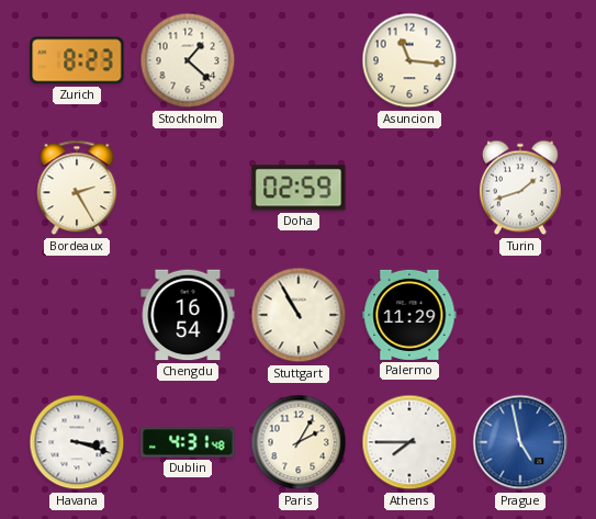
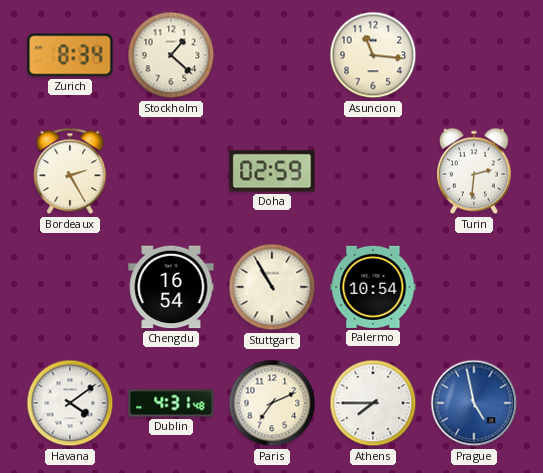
Zurich: 8:23 -> 8:34 (70, 55)
Turin: 1:42 -> 2:31 (474, 171)
Palermo: 11:29 -> 10:54 (373, 287)
Havana: 3:18 -> 4:09 (70, 403)
Paris: 2:05 -> 7:11 (272, 403)
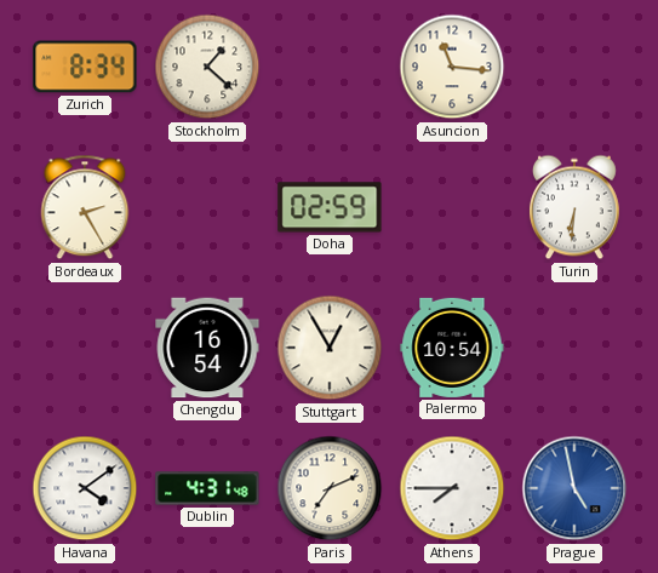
Turin: 2:31 -> 6:31 (574, 207)
Stuttgart: 10:55 -> 12:55 (330, 348)
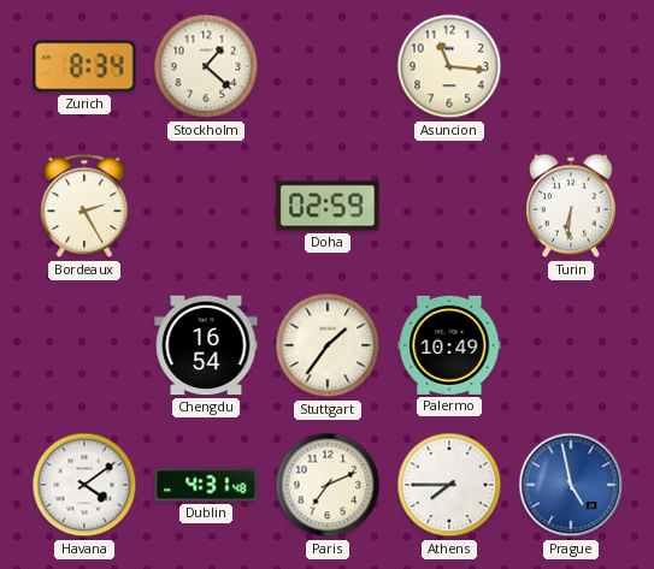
Stuttgart: 12:55 -> 1:36 (328, 345)
Palermo: 10:54 -> 10:49 (449, 345)
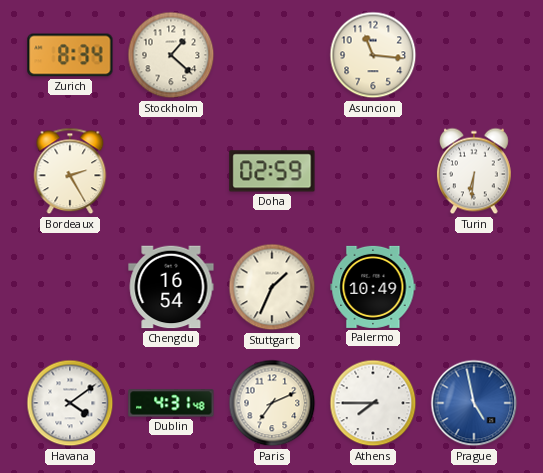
Stuttgart: 1:36 -> 1:34 (272, 287)
